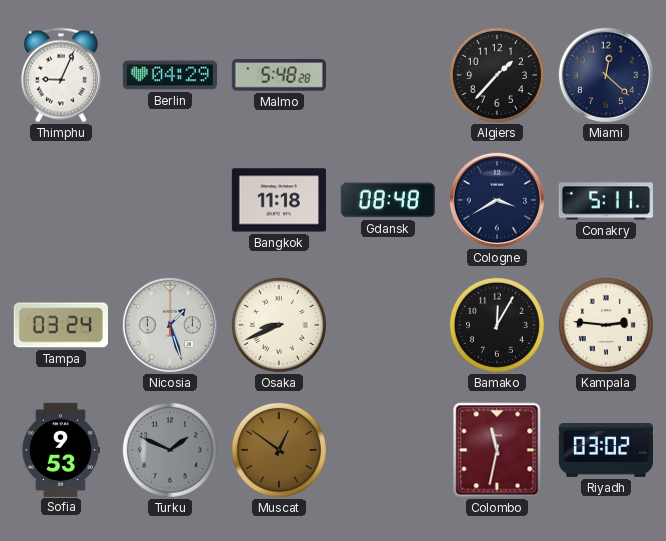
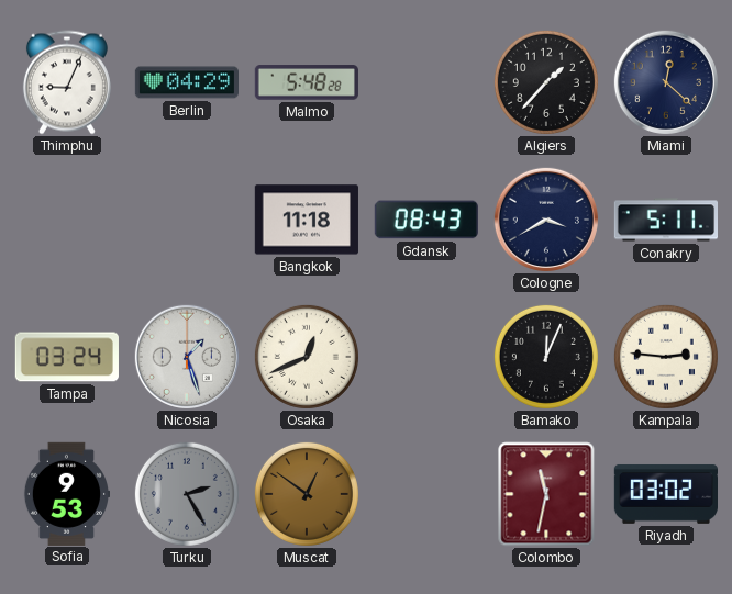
Gdansk: 08:48 -> 08:43 (426, 220)
Osaka: 8:41 -> 12:41 (307, 357)
Bamako: 12:05 -> 12:04 (546, 357)
Turku: 1:49 -> 2:25 (187, 494)
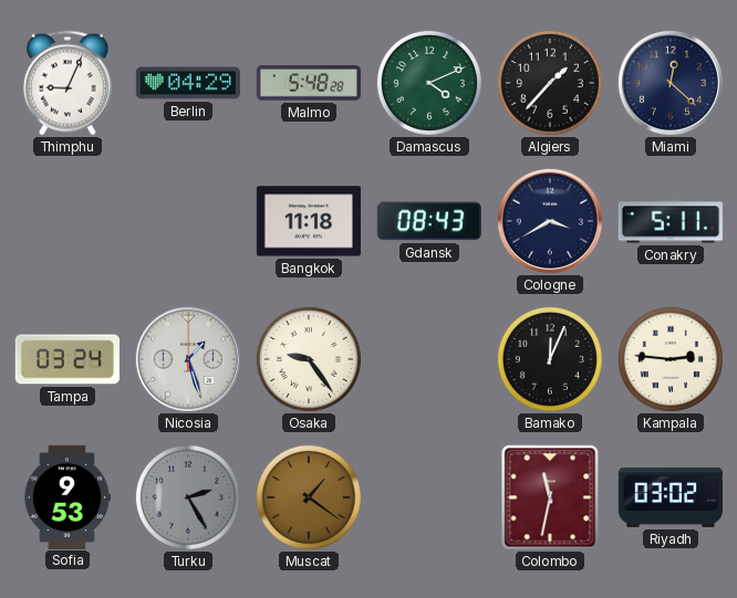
Damascus: none -> 4:11 (429, 83)
Osaka: 12:41 -> 9:24 (309, 359)
Muscat: 12:51 -> 1:21 (309, 497)
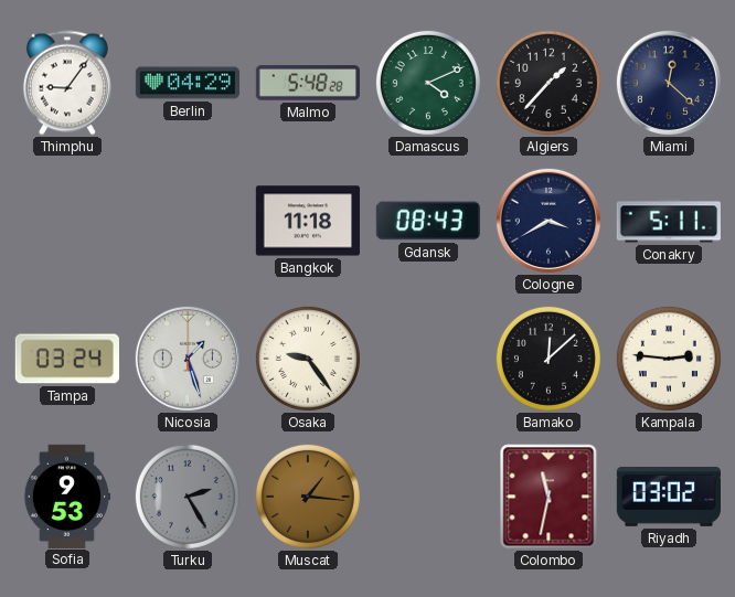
Thimphu: 9:04 -> 9:06 (67, 83)
Bamako: 12:04 -> 12:08 (548, 359)
Muscat: 1:21 -> 1:16 (308, 497)
